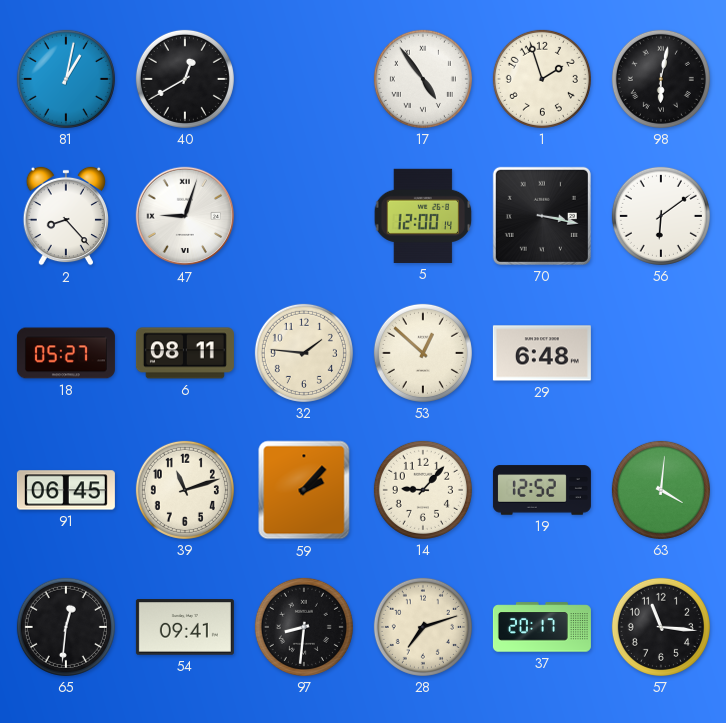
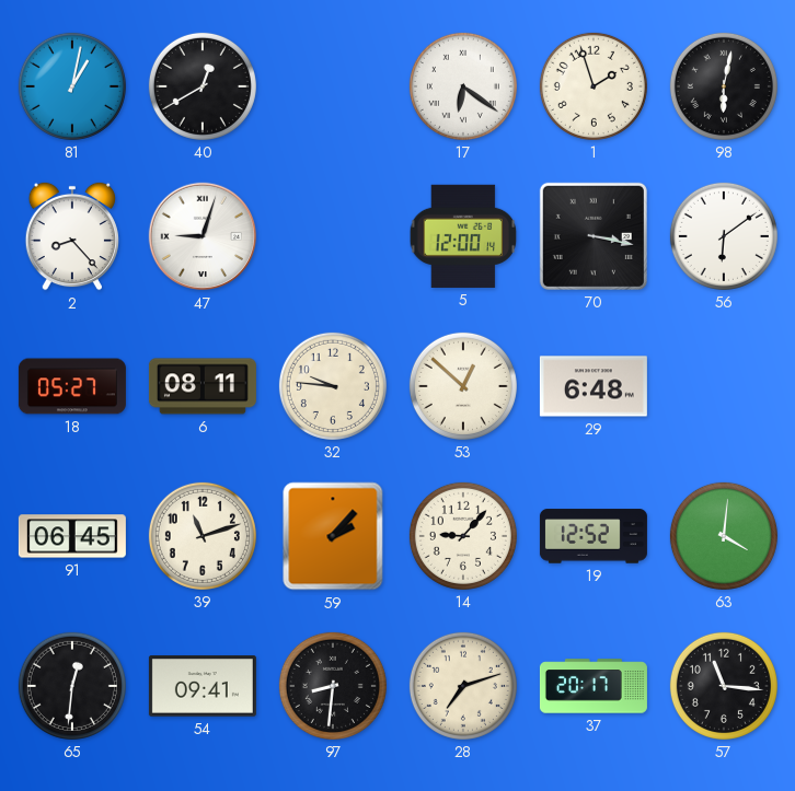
17: 4:54 -> 6:21 (463, 86)
32: 1:46 -> 9:46 (333, 386)
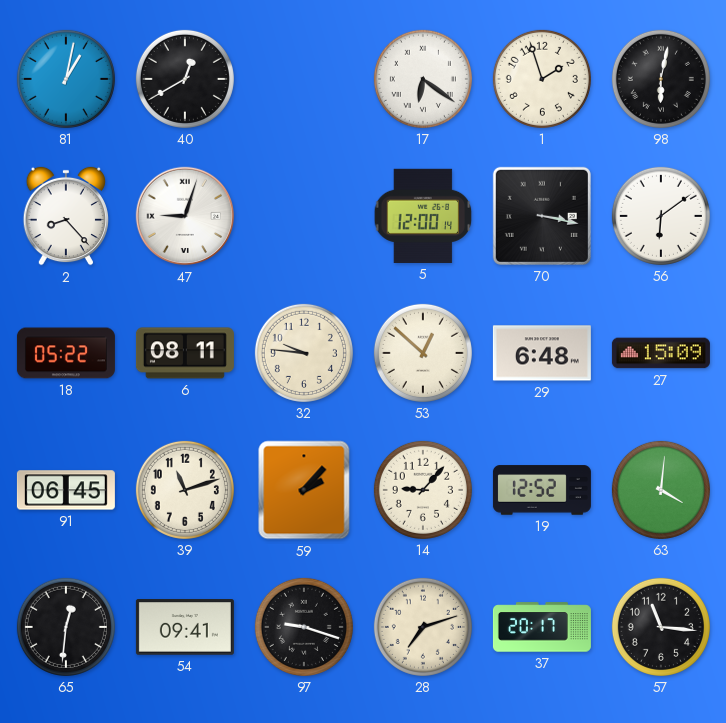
18: 05:27 -> 05:22 (66, 353)
27: none -> 15:09 (661, 353)
97: 8:31 -> 9:18 (304, 627)
